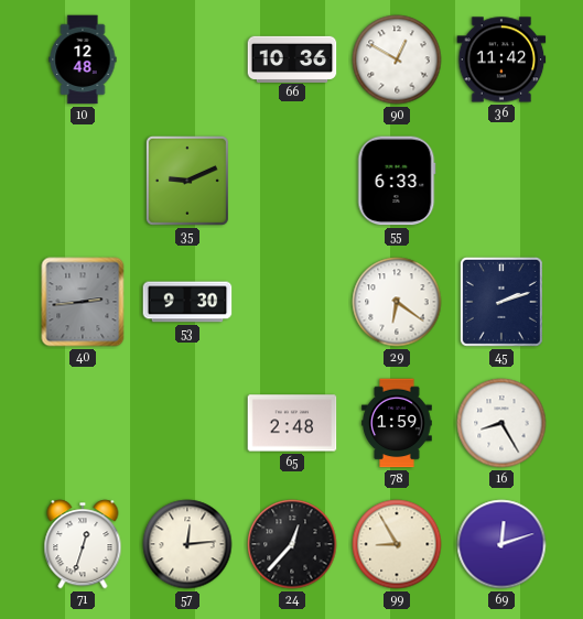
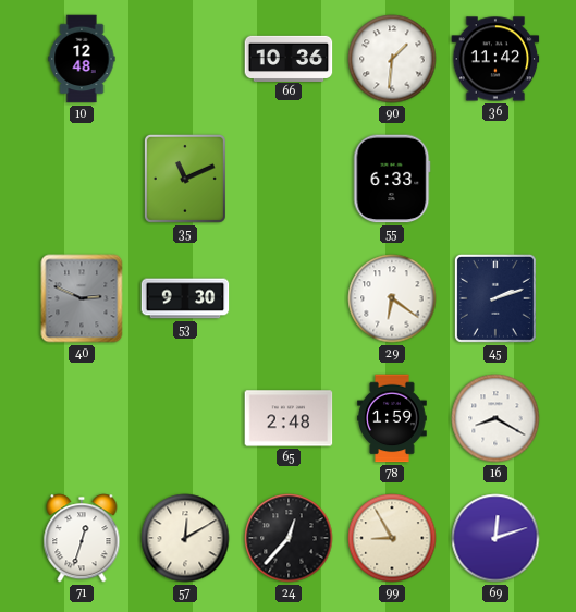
90: 12:50 -> 1:31 (392, 59)
35: 9:11 -> 11:11 (185, 179)
40: 2:44 -> 2:49 (82, 298)
16: 8:25 -> 8:20 (495, 418)
57: 12:14 -> 12:10 (185, 538)
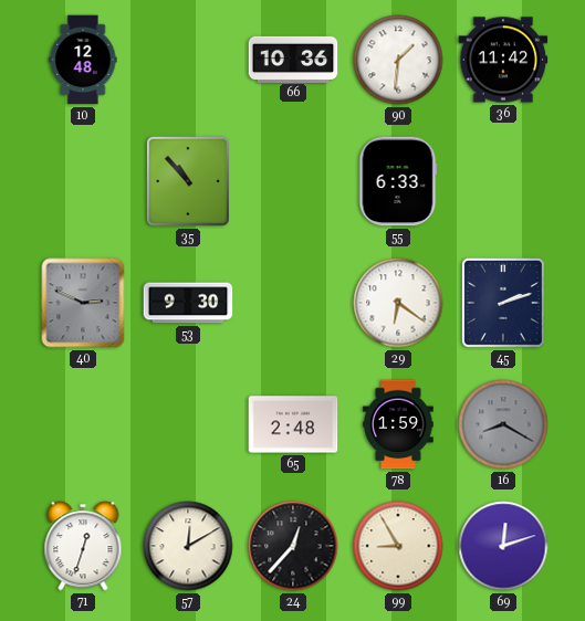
35: 11:11 -> 10:53 (188, 181)
16 dial: white -> grey (503, 424)
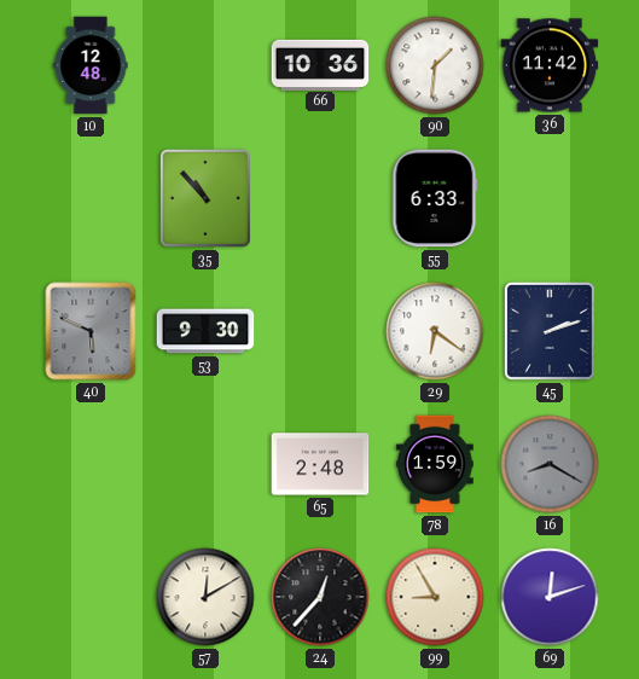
40: 2:49 -> 5:49 (91, 331)
71: 12:33 -> none (83, 546)
